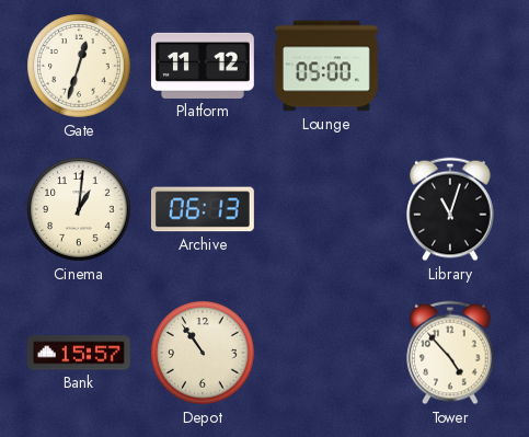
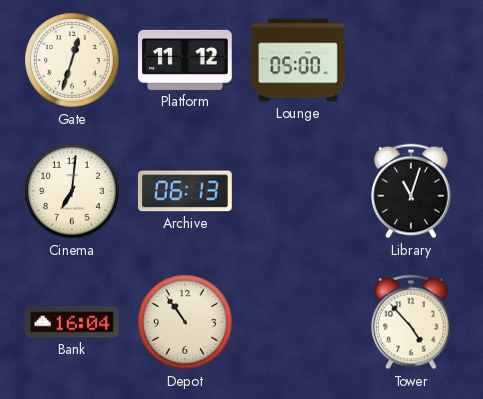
Cinema: 1:01 -> 7:01 (72, 191)
Bank: 15:57 -> 16:04 (72, 322)
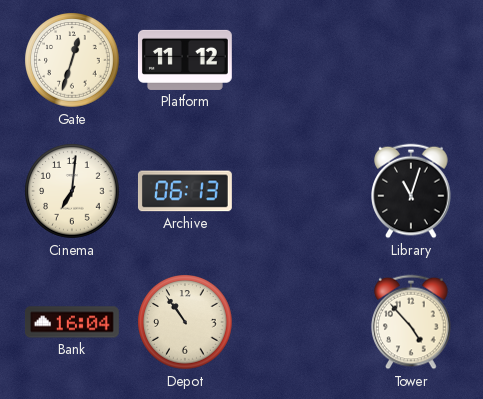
Lounge: 05:00 -> none (299, 60)
